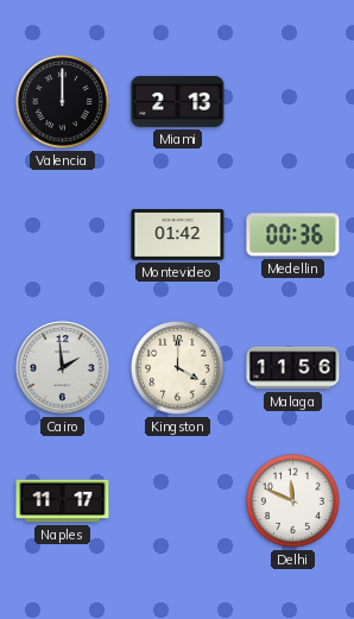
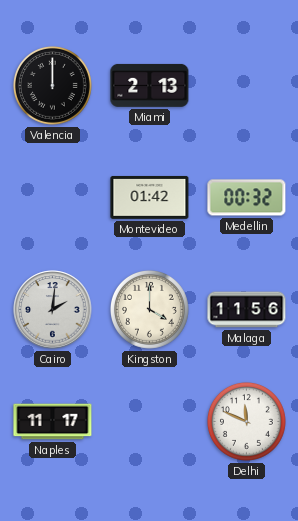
Medellin: 00:36 -> 00:32 (247, 198)
Cairo: 1:59 -> 2:01 (53, 310)
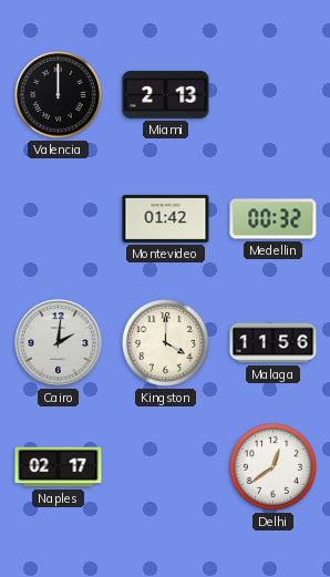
Naples: 11:17 -> 02:17 (59, 467)
Delhi: 11:49 -> 12:39 (272, 466)
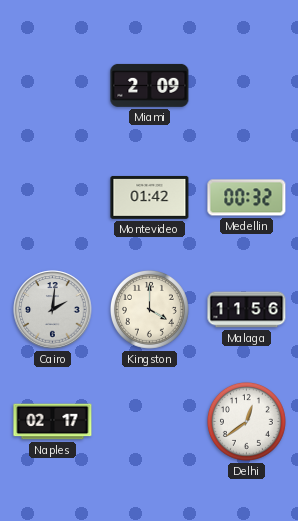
Valencia: 12:00 -> none (58, 94)
Miami: 2:13 -> 2:09 (150, 85)
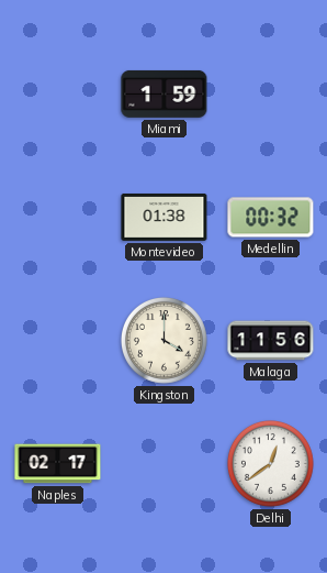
Miami: 2:09 -> 1:59 (165, 93)
Montevideo: 01:42 -> 01:38 (165, 217)
Cairo: 2:01 -> none (53, 310)
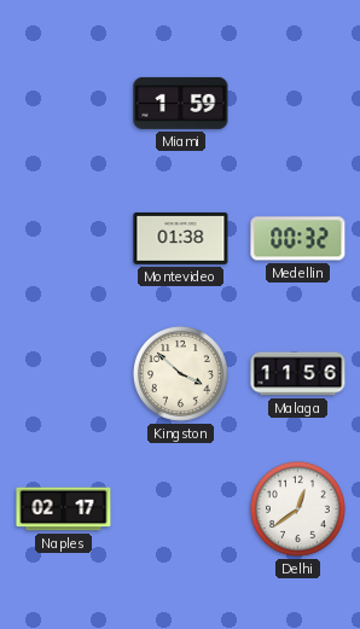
Kingston: 4:00 -> 3:52 (180, 373)
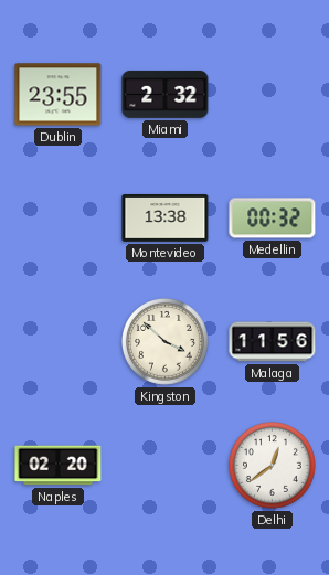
Dublin: none -> 23:55 (59, 95)
Miami: 1:59 -> 2:32 (166, 94)
Montevideo: 01:38 -> 13:38 (166, 217)
Naples: 02:17 -> 02:20 (59, 466)
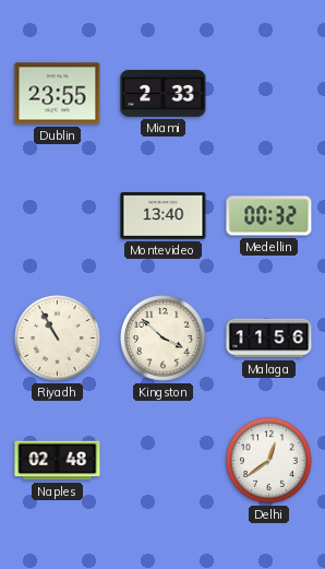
Miami: 2:32 -> 2:33 (164, 93)
Montevideo: 13:38 -> 13:40 (164, 215)
Riyadh: none -> 10:55 (57, 337)
Naples: 02:20 -> 02:48 (58, 461)
